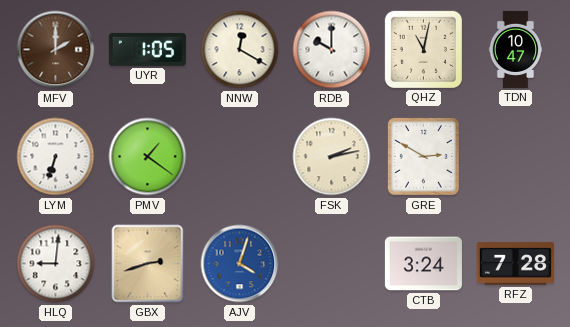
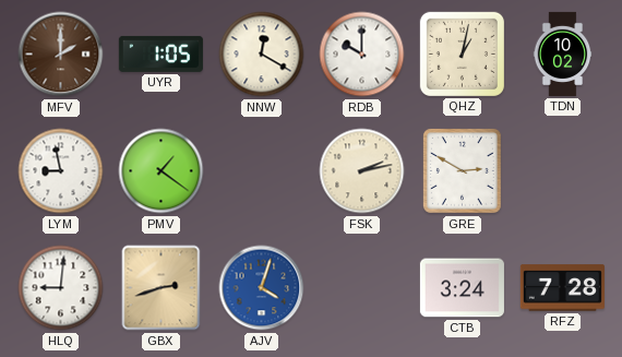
QHZ: 11:02 -> 1:02 (462, 53)
TDN: 10:47 -> 10:02 (563, 53)
LYM: 6:33 -> 8:58 (61, 171)
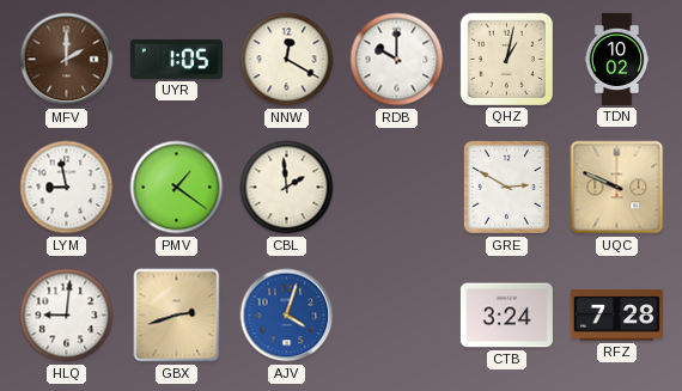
CBL: none -> 1:59 (287, 188)
FSK: 2:13 -> none (362, 171)
UQC: none -> 9:49 (617, 188)
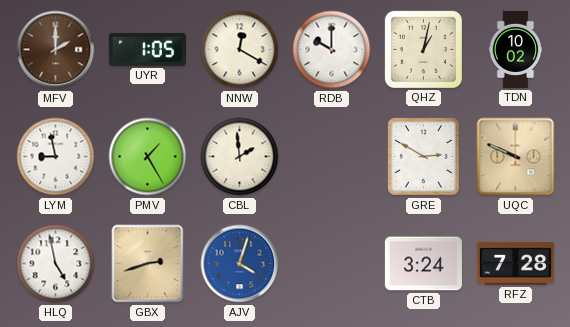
PMV: 1:21 -> 1:25 (148, 157)
HLQ: 9:01 -> 4:58 (56, 264)
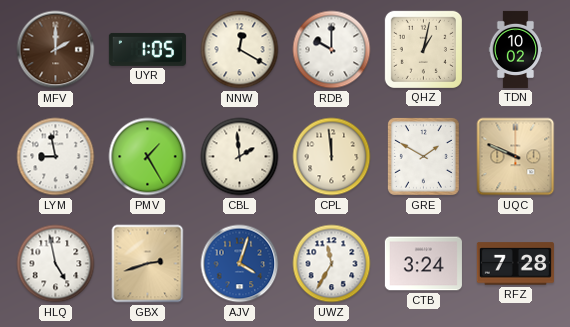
CPL: none -> 11:59 (332, 157)
GRE: 2:50 -> 1:50 (423, 156)
UWZ: none -> 11:35 (332, 264)
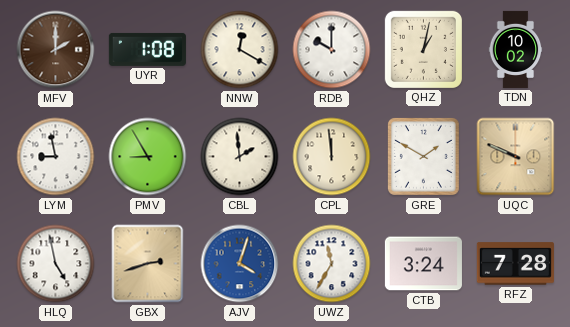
UYR: 1:05 -> 1:08 (147, 49)
PMV: 1:25 -> 8:55 (148, 157)
